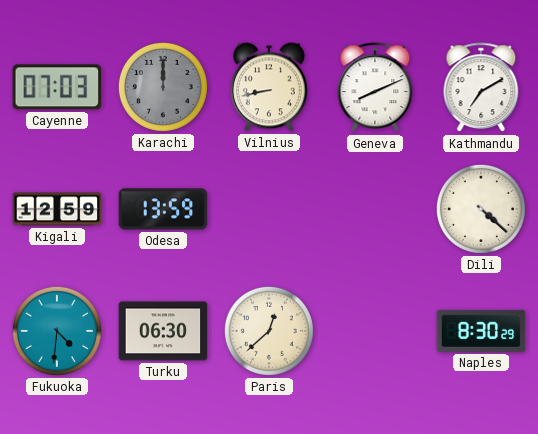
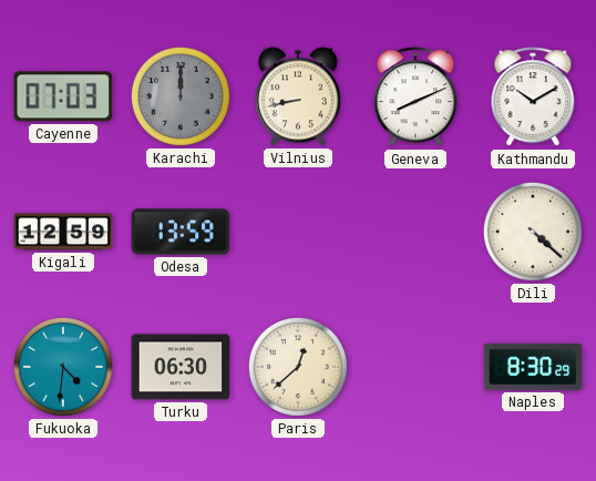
Kathmandu: 7:10 -> 10:10 (533, 98)
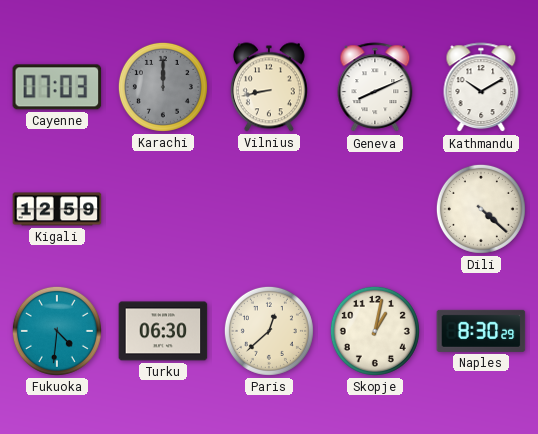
Odesa: 13:59 -> none (181, 232)
Skopje: none -> 1:02 (375, 331)
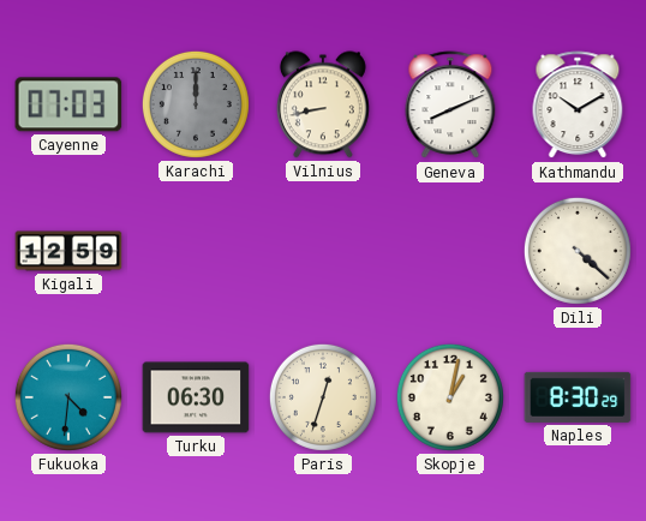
Paris: 12:38 -> 12:33 (323, 397)
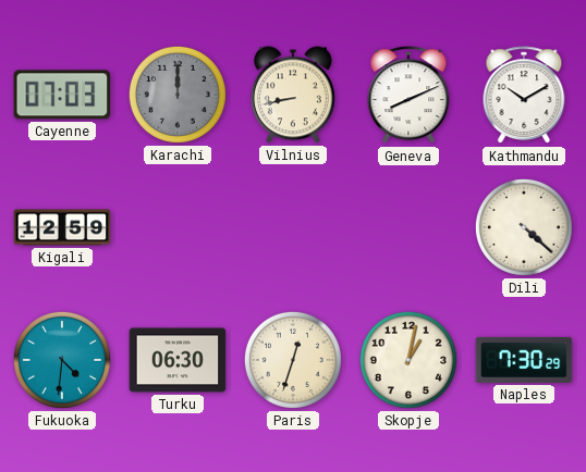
Naples: 8:30 -> 7:30 (524, 360)
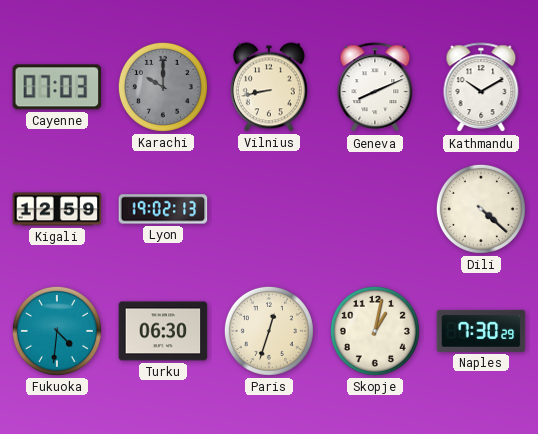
Karachi: 12:00 -> 10:00 (163, 87)
Lyon: none -> 19:02 (163, 209)
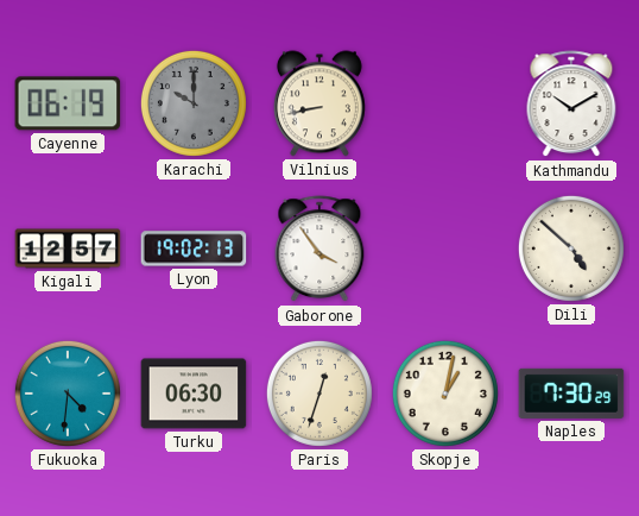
Cayenne: 07:03 -> 06:19 (68, 103)
Geneva: 8:11 -> none (375, 88)
Kigali: 12:59 -> 12:57 (68, 248)
Gaborone: none -> 3:54 (319, 250)
Dili: 4:22 -> 4:52 (571, 248)
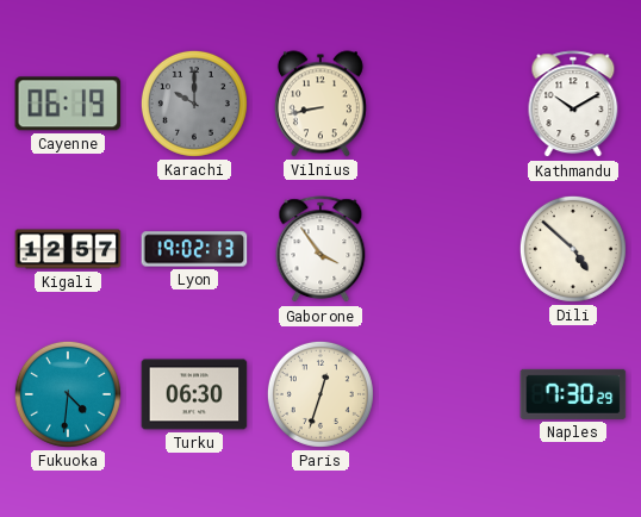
Skopje: 1:02 -> none (445, 394)
